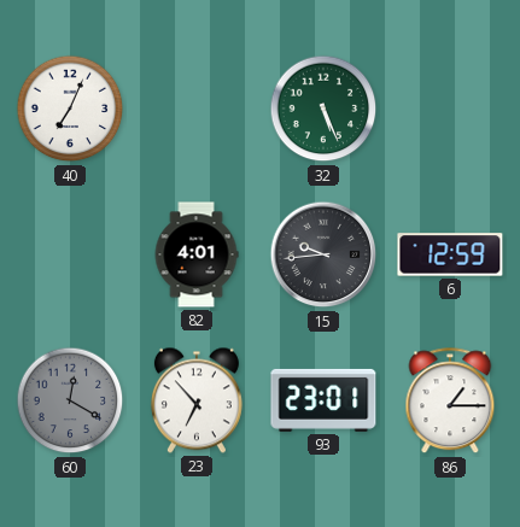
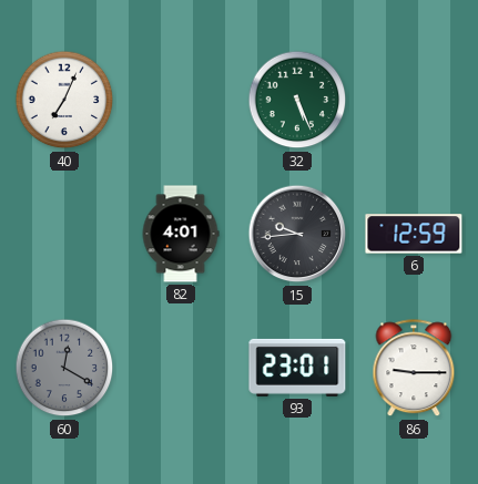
23: 6:53 -> none (197, 400)
86: 1:15 -> 9:15 (414, 369)
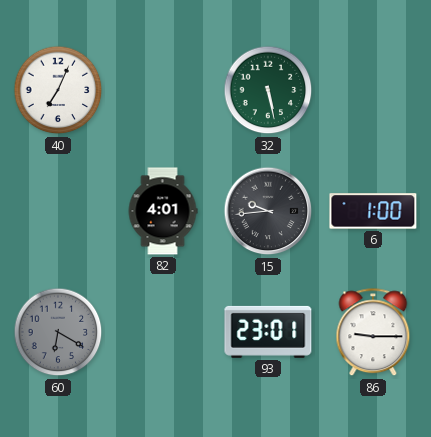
32: 5:26 -> 5:28 (268, 90)
6: 12:59 -> 1:00 (373, 211)
60: 12:20 -> 6:20 (58, 332)
